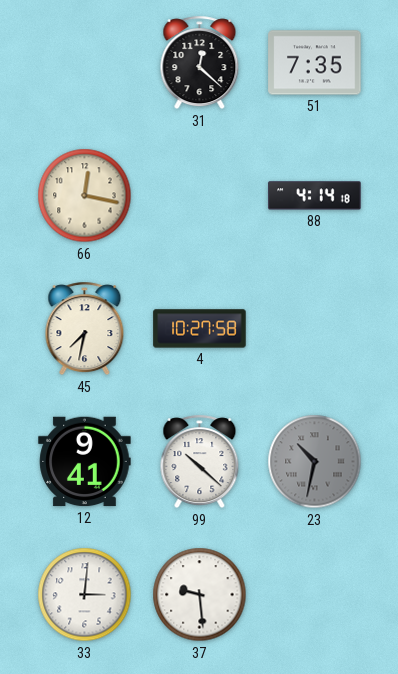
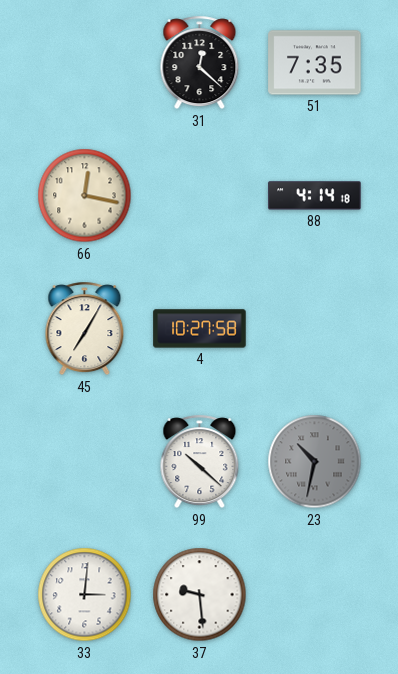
45: 7:32 -> 7:05 (85, 329)
12: 9:41 -> none (85, 462)
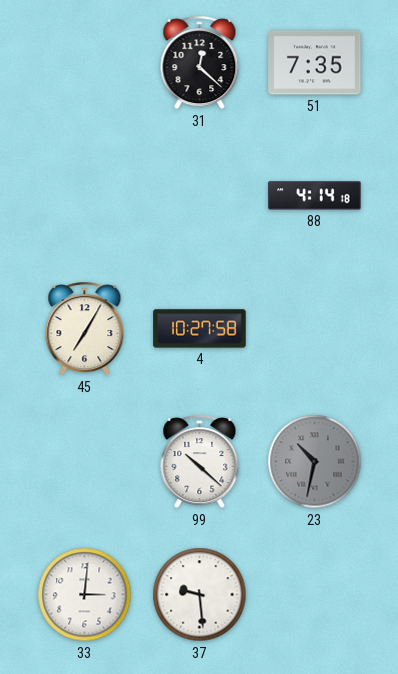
66: 12:17 -> none (85, 196)
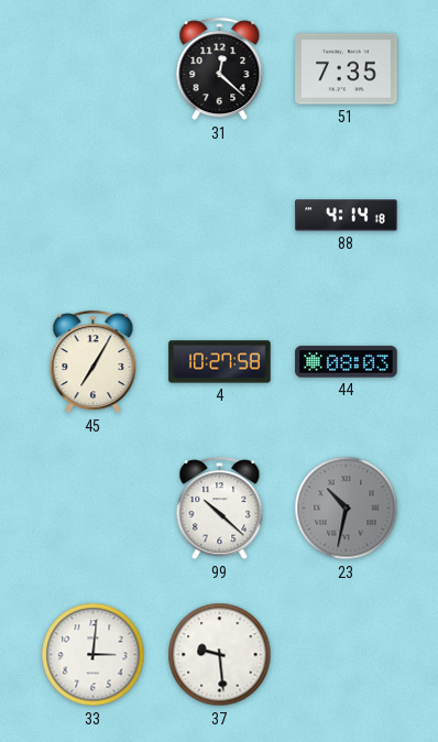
44: none -> 08:03 (347, 362)
